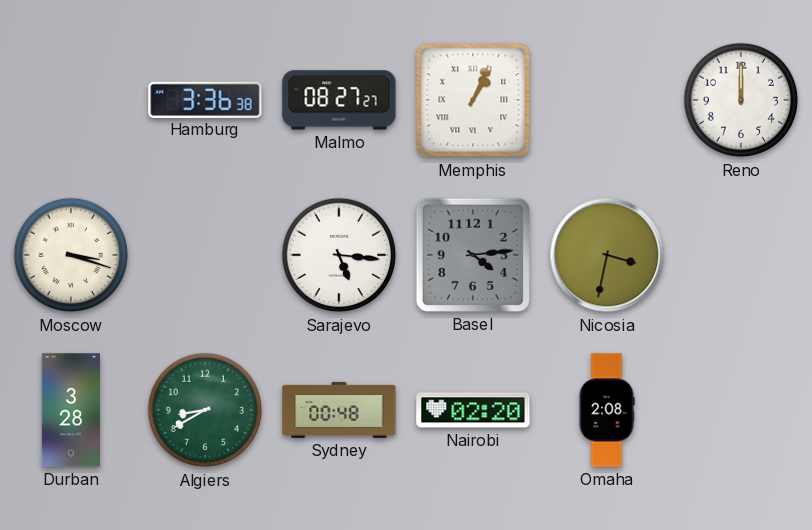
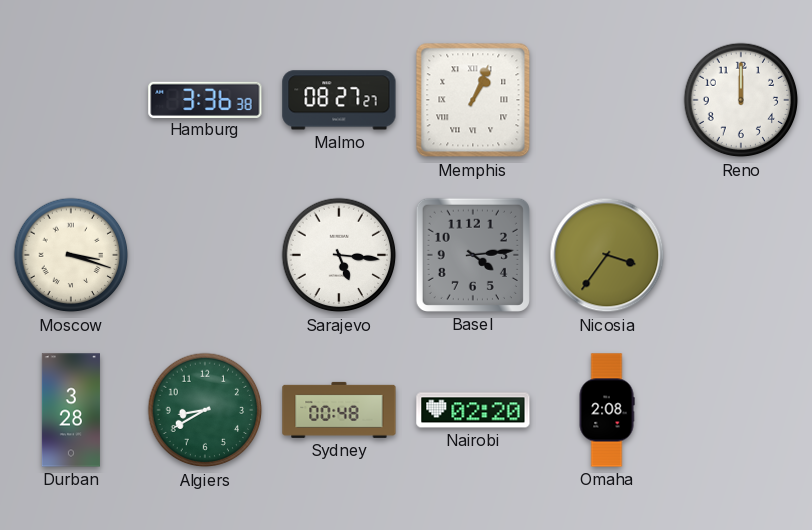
Nicosia: 3:32 -> 3:36 (607, 255)
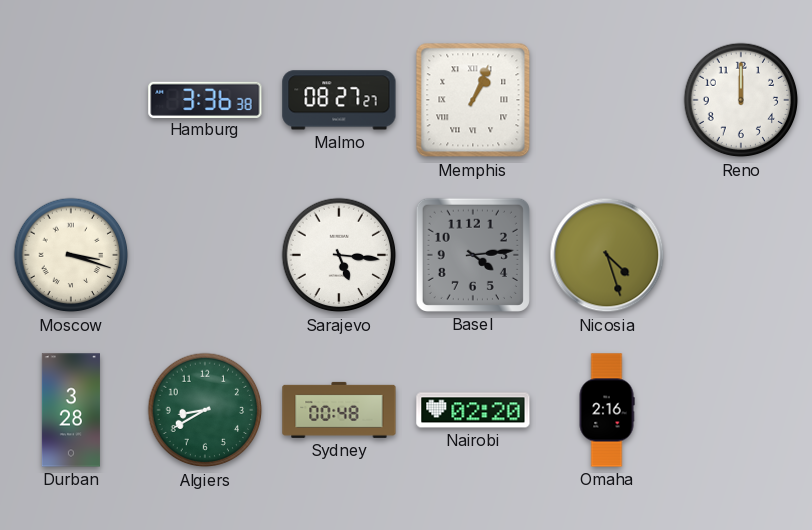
Nicosia: 3:36 -> 4:27 (607, 255)
Omaha: 2:08 -> 2:16 (607, 410)
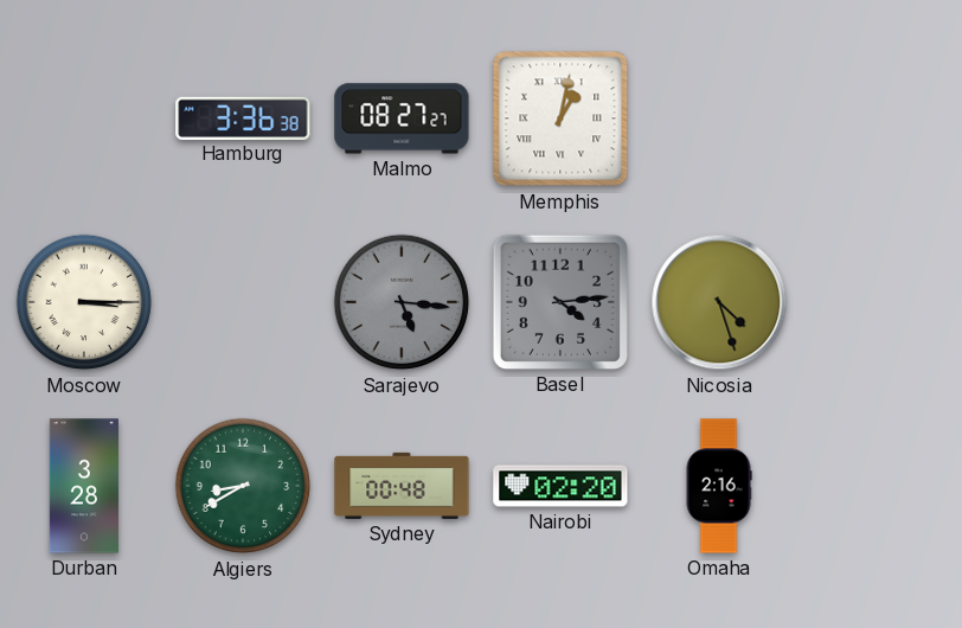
Memphis: 1:04 -> 1:02 (560, 118)
Reno: 12:00 -> none (741, 100)
Moscow: 3:18 -> 3:15 (84, 302)
Sarajevo dial: white -> grey (402, 302)
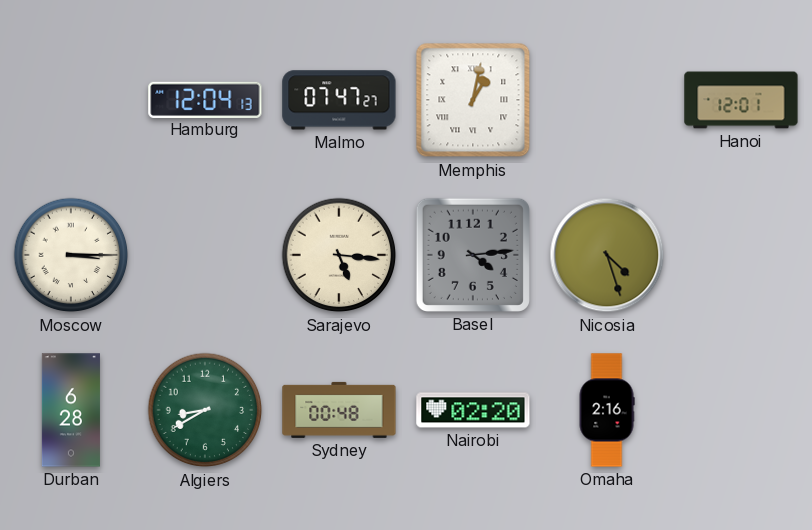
Hamburg: 3:36 -> 12:04 (205, 99)
Malmo: 08:27 -> 07:47 (339, 100)
Hanoi: none -> 12:01 (741, 100)
Sarajevo dial: grey -> cream (339, 255)
Durban: 3:28 -> 6:28 (71, 410)
